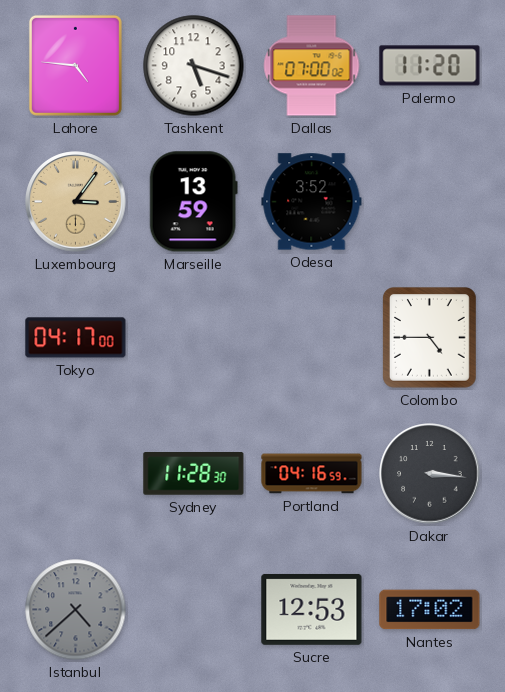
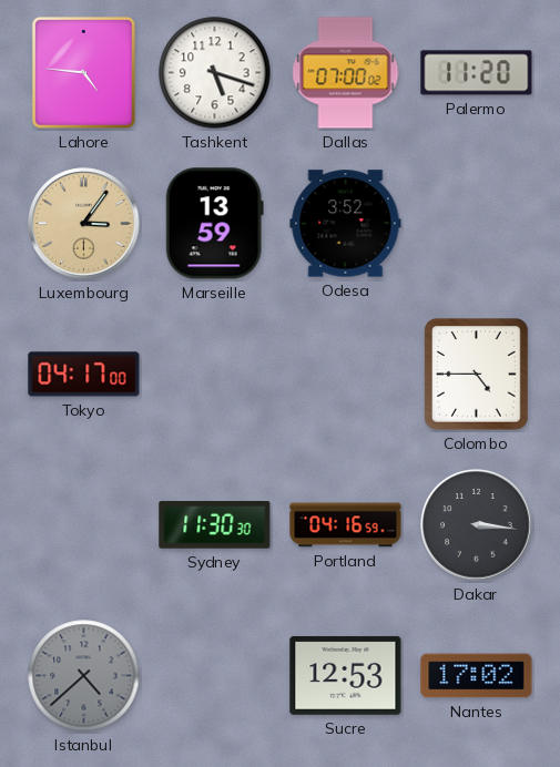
Sydney: 11:28 -> 11:30 (215, 525)
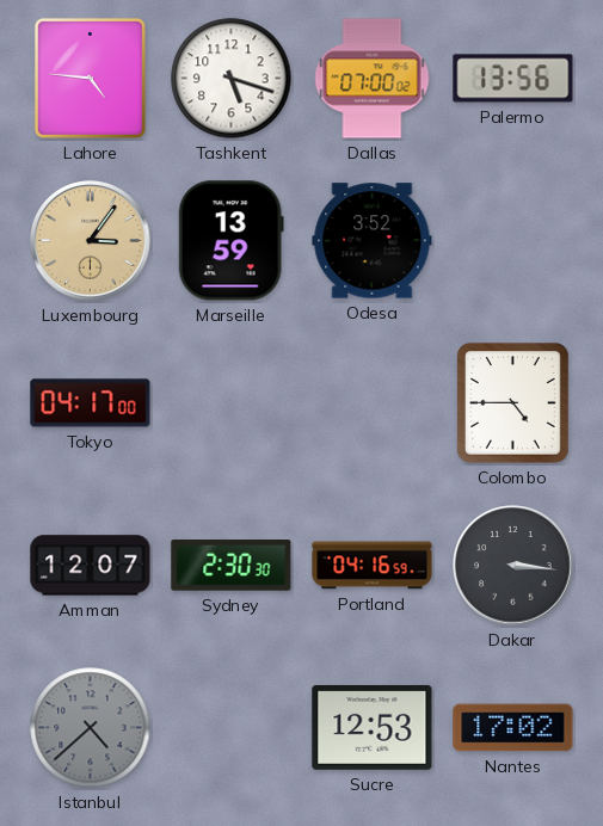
Palermo: 11:20 -> 13:56 (513, 79)
Amman: none -> 12:07 (91, 566)
Sydney: 11:30 -> 2:30 (232, 566)
